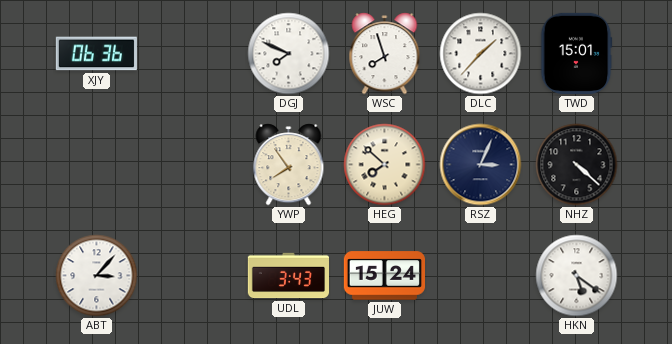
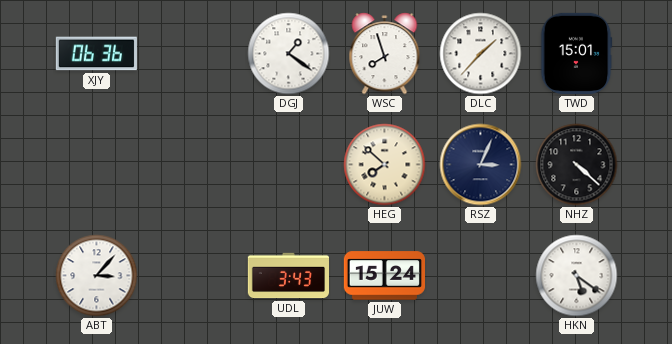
DGJ: 7:49 -> 1:21 (289, 54)
YWP: 7:54 -> none (289, 165)
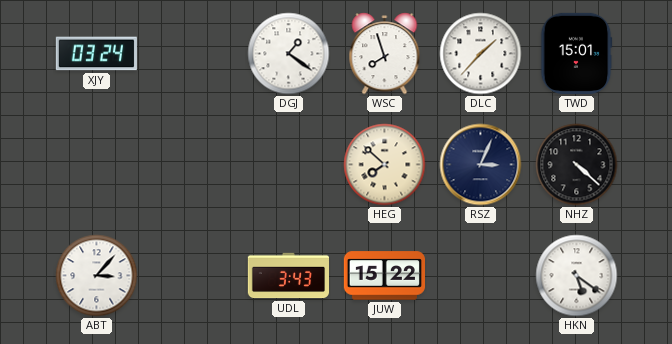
XJY: 06:36 -> 03:24 (96, 54)
JUW: 15:24 -> 15:22 (384, 276)
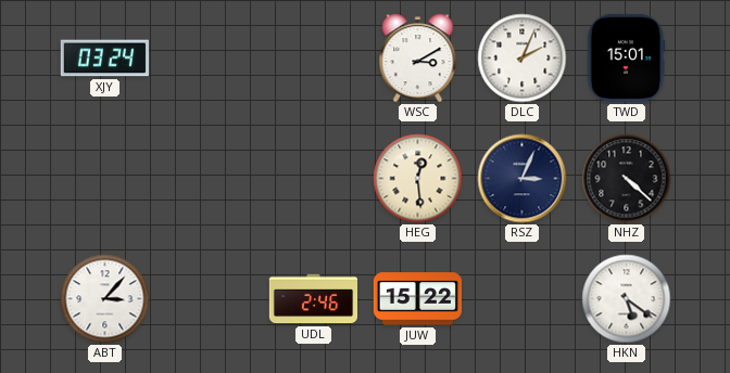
DGJ: 1:21 -> none (289, 54)
WSC: 7:57 -> 3:10 (418, 59)
DLC: 1:37 -> 2:04 (523, 59)
HEG: 7:52 -> 12:29 (418, 179)
UDL: 3:43 -> 2:46 (313, 299)
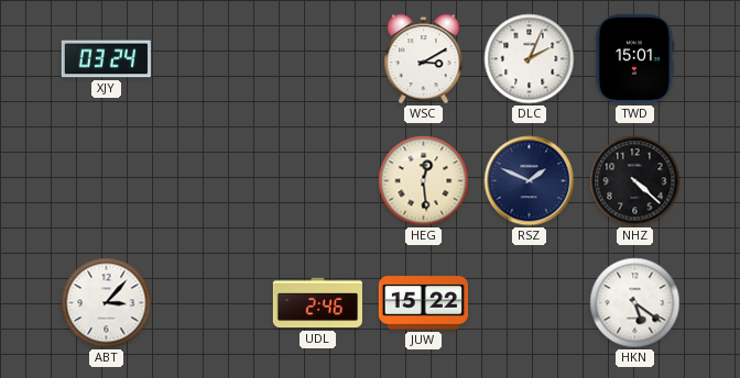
RSZ: 3:04 -> 1:49 (530, 181)
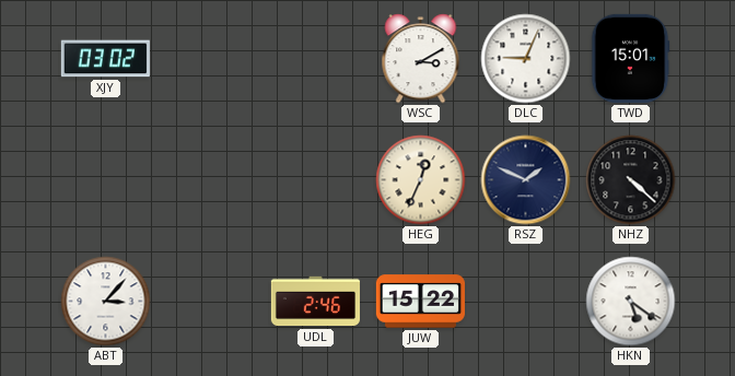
XJY: 03:24 -> 03:02 (105, 59)
DLC: 2:04 -> 9:04 (526, 59)
HEG: 12:29 -> 12:34 (421, 180)
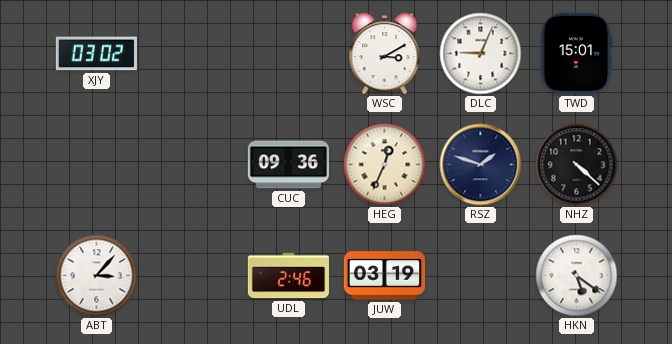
CUC: none -> 09:36 (288, 165)
RSZ: 1:49 -> 1:48 (481, 165)
JUW: 15:22 -> 03:19 (384, 276)
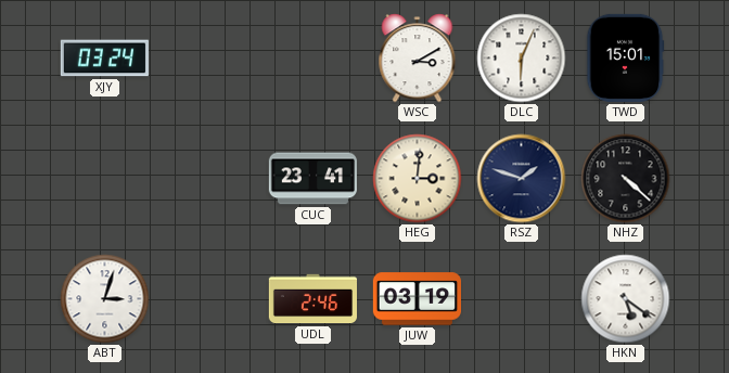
XJY: 03:02 -> 03:24 (104, 59)
DLC: 9:04 -> 6:04 (522, 59)
CUC: 09:36 -> 23:41 (312, 179)
HEG: 12:34 -> 3:01 (418, 179)
ABT: 3:07 -> 3:03 (105, 299)
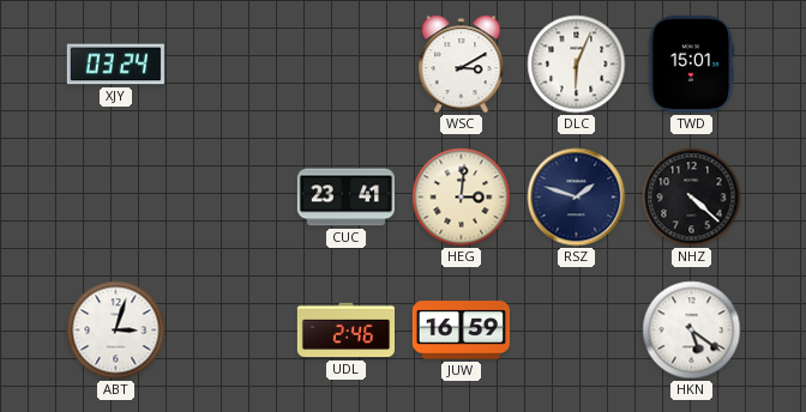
JUW: 03:19 -> 16:59 (461, 331)
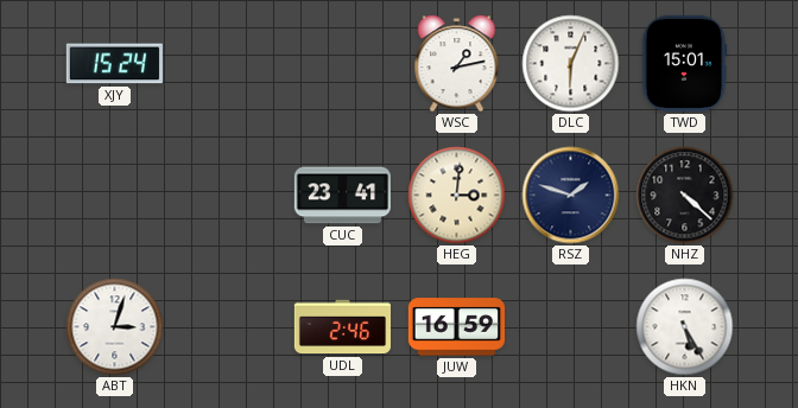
XJY: 03:24 -> 15:24 (114, 64)
WSC: 3:10 -> 1:13 (457, 64)
HKN: 5:21 -> 5:25 (685, 327)
